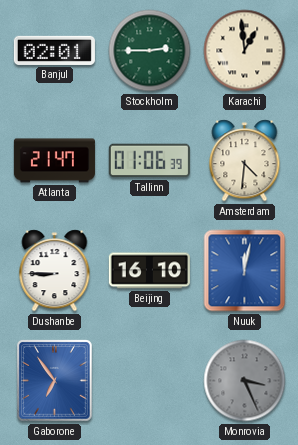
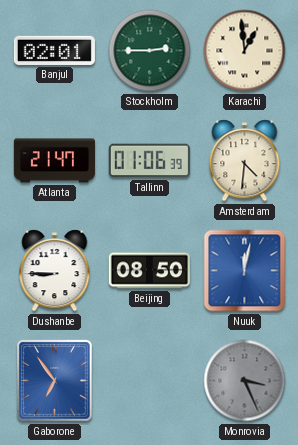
Beijing: 16:10 -> 08:50 (149, 271)
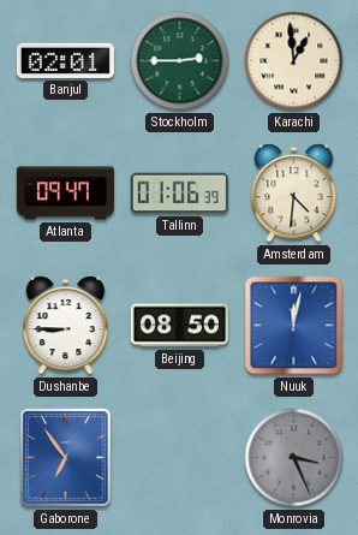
Atlanta: 21:47 -> 09:47 (65, 194)
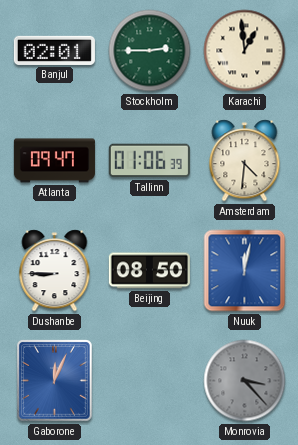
Gaborone: 6:54 -> 12:04 (55, 381)
Monrovia: 3:26 -> 3:23 (245, 381)
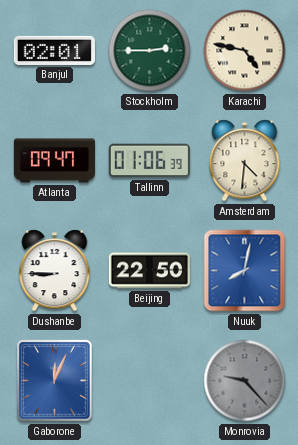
Karachi: 12:59 -> 4:47 (245, 51)
Beijing: 08:50 -> 22:50 (149, 271)
Nuuk: 12:02 -> 8:02 (245, 271)
Monrovia: 3:23 -> 9:23 (245, 381)
